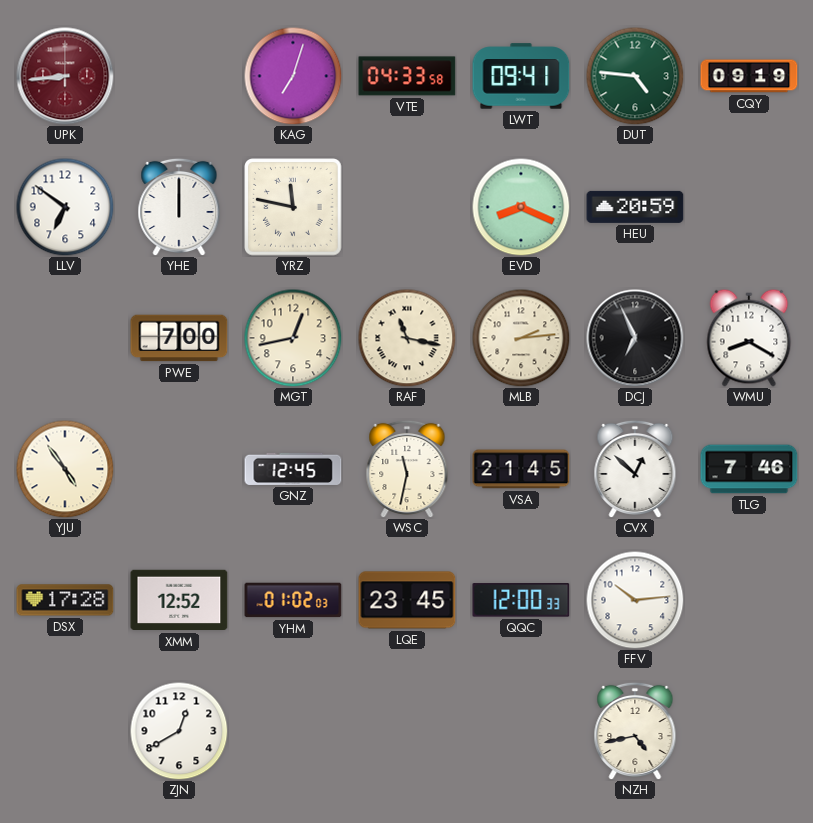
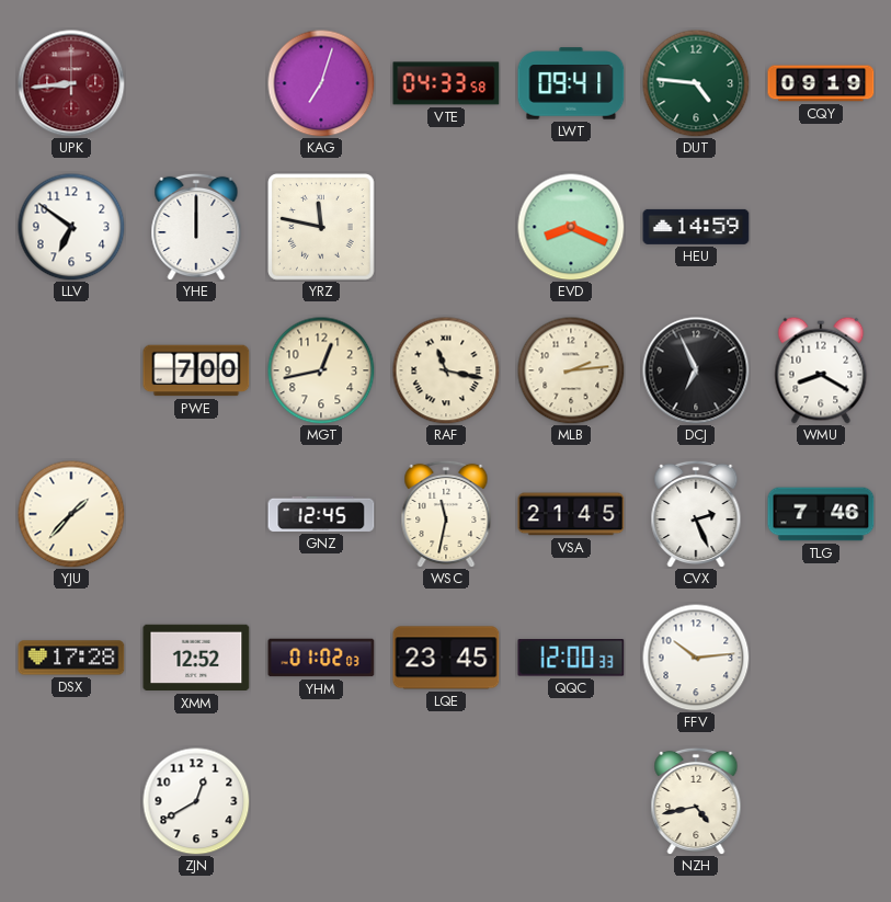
HEU: 20:59 -> 14:59 (696, 227)
YJU: 4:54 -> 1:37 (71, 514)
CVX: 12:52 -> 2:26 (696, 514)
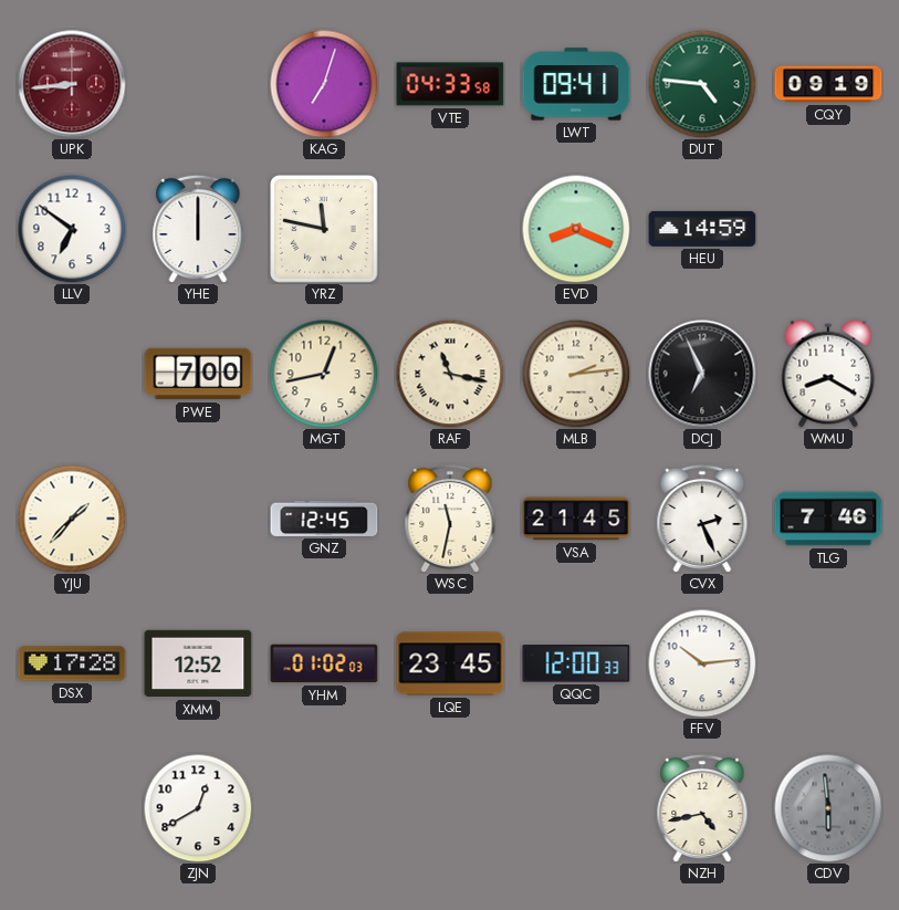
CDV: none -> 5:59 (828, 808)
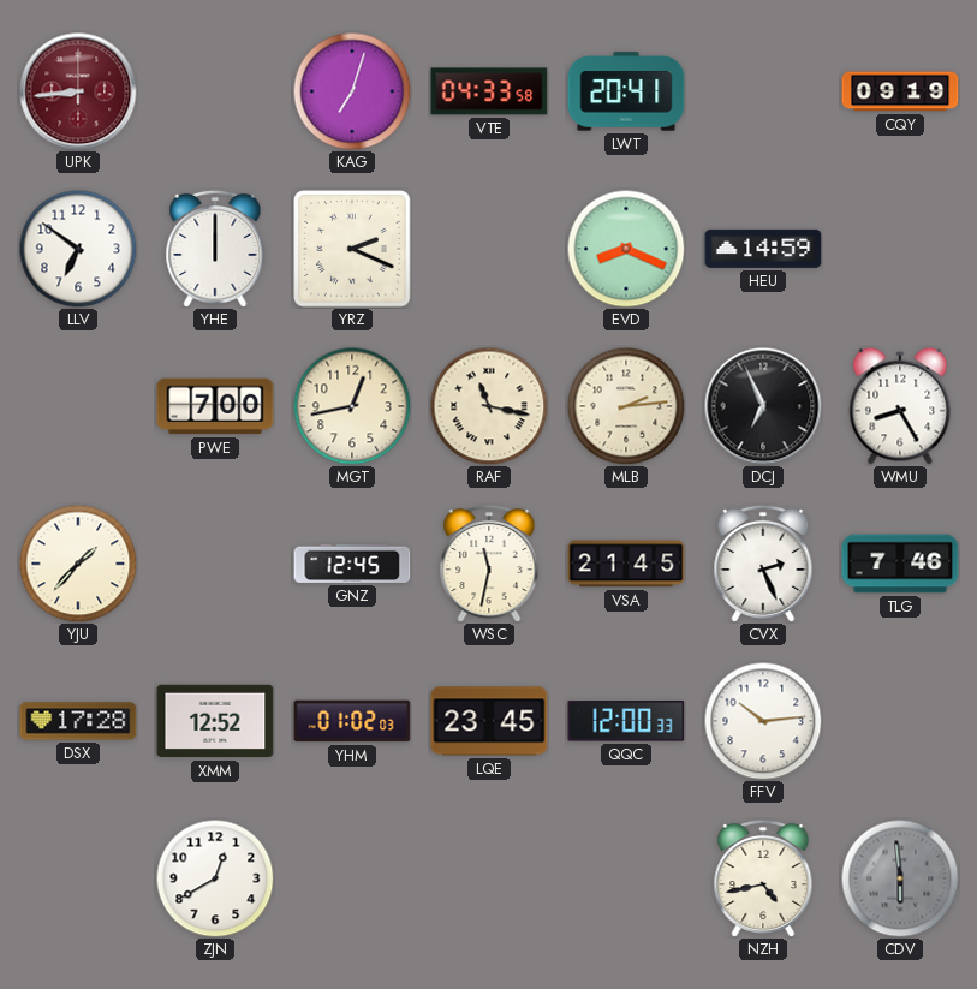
LWT: 09:41 -> 20:41 (626, 91)
DUT: 4:46 -> none (702, 84)
YRZ: 11:47 -> 2:19 (352, 249)
WMU: 8:20 -> 8:25 (900, 406)
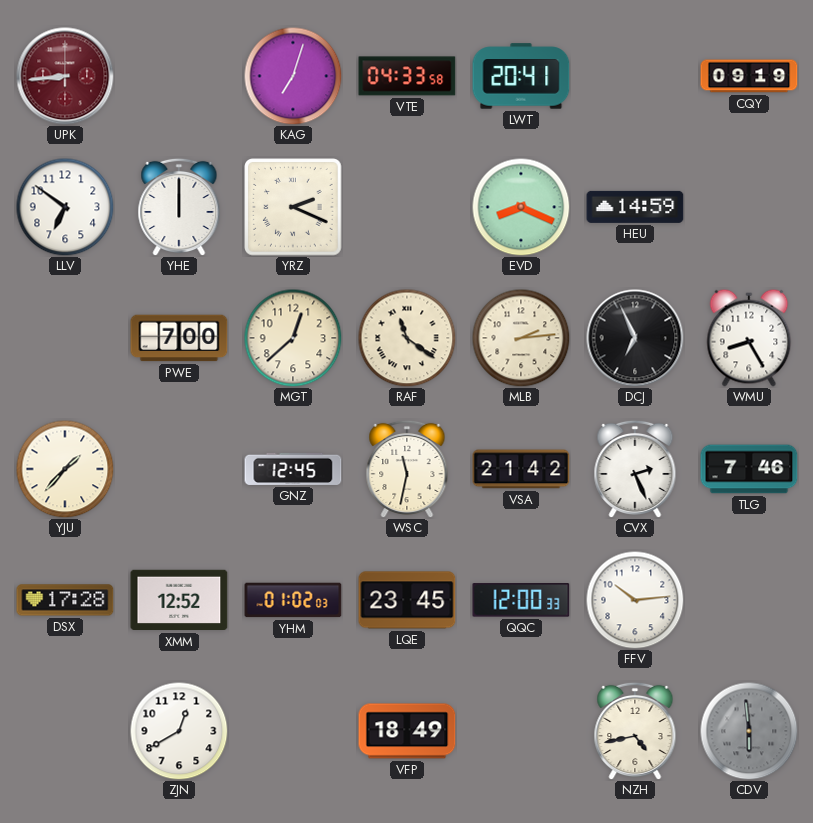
MGT: 12:43 -> 12:38 (293, 338)
RAF: 11:17 -> 11:21 (407, 338)
VSA: 21:45 -> 21:42 (521, 469)
VFP: none -> 18:49 (407, 731)
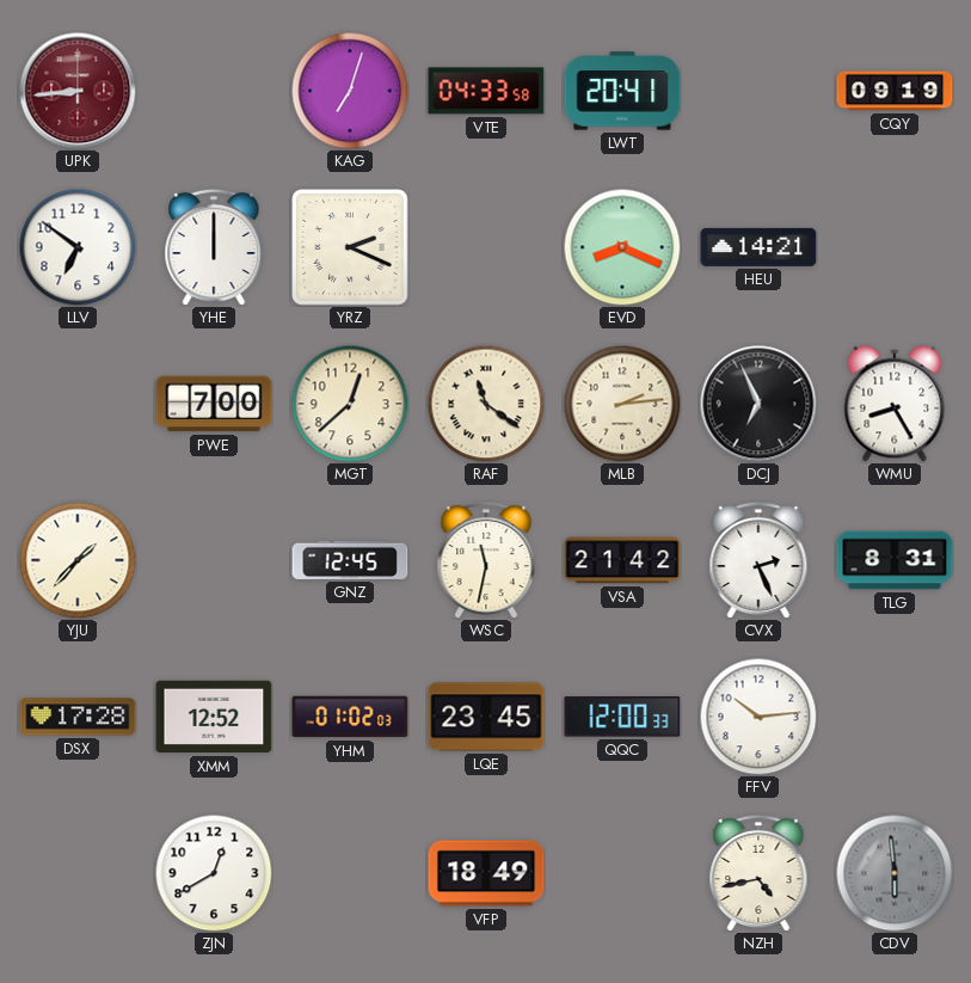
HEU: 14:59 -> 14:21 (758, 247)
TLG: 7:46 -> 8:31 (895, 560)
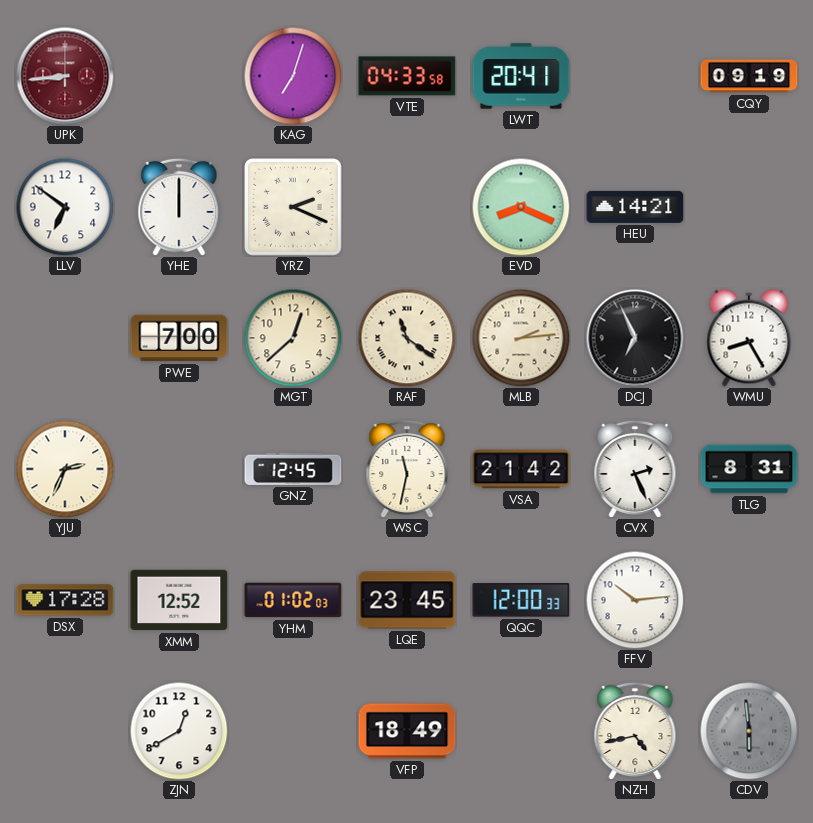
YJU: 1:37 -> 2:34 (65, 469)
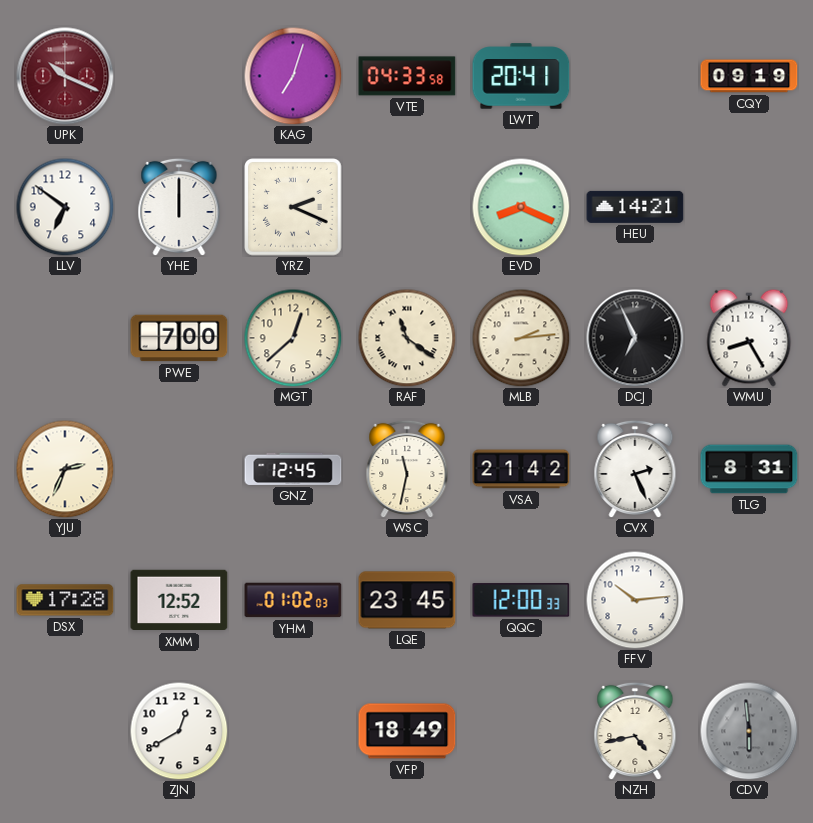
UPK: 8:44 -> 10:19 (65, 76)
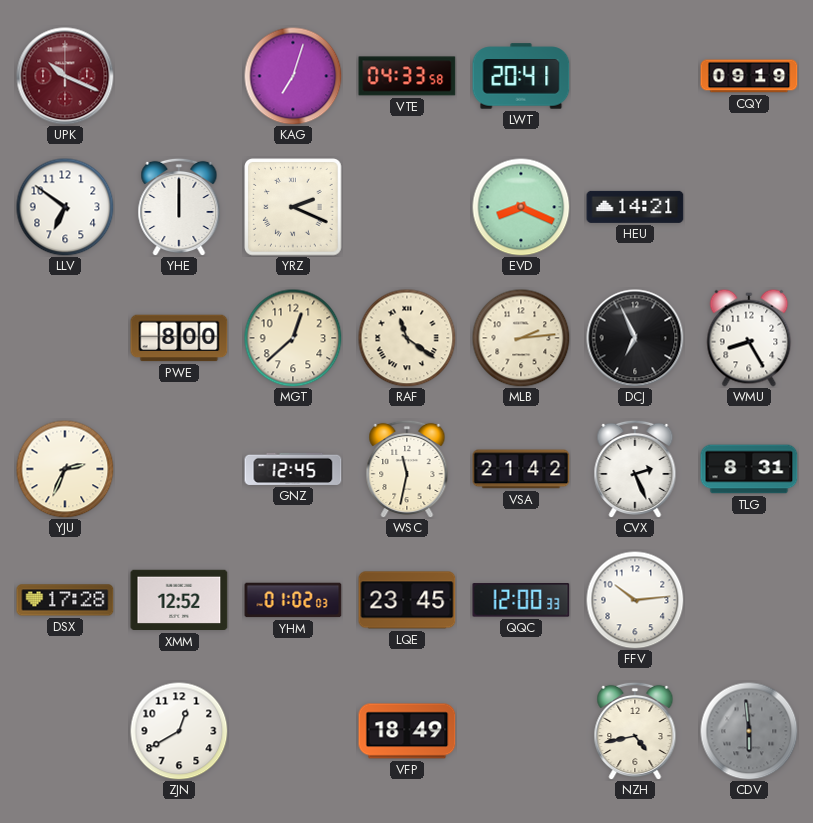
PWE: 7:00 -> 8:00 (179, 338)
